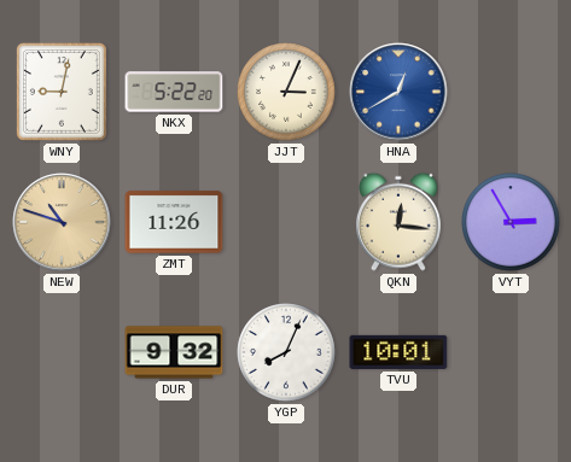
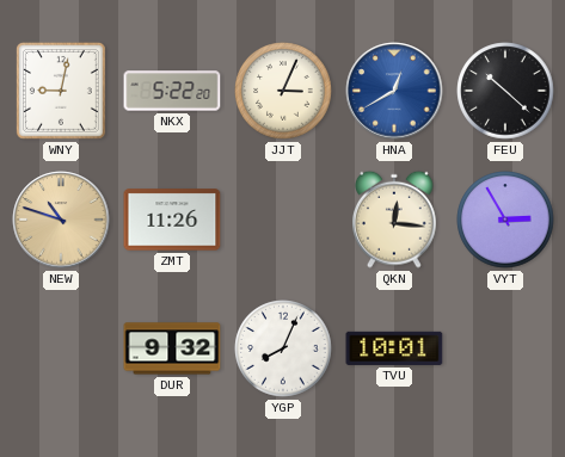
FEU: none -> 10:22 (505, 91)
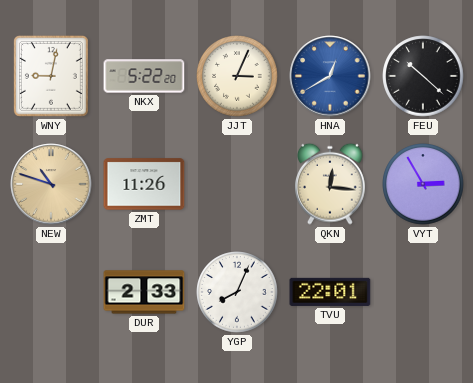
DUR: 9:32 -> 2:33 (144, 292)
TVU: 10:01 -> 22:01 (330, 292)
